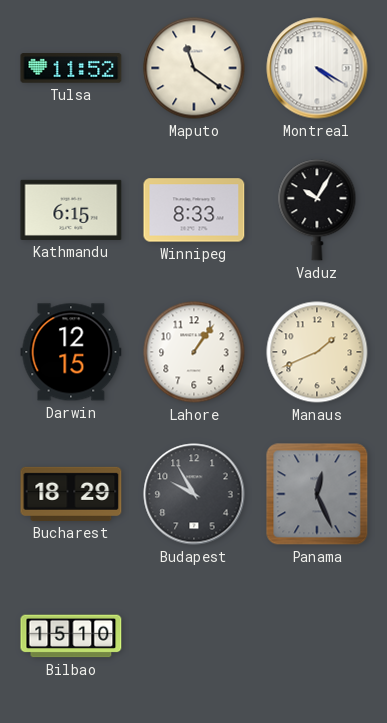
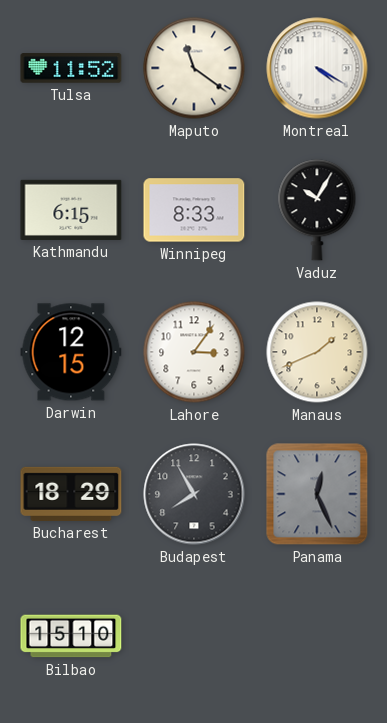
Lahore: 1:06 -> 3:06 (194, 352)
Budapest: 9:55 -> 7:55 (194, 494)
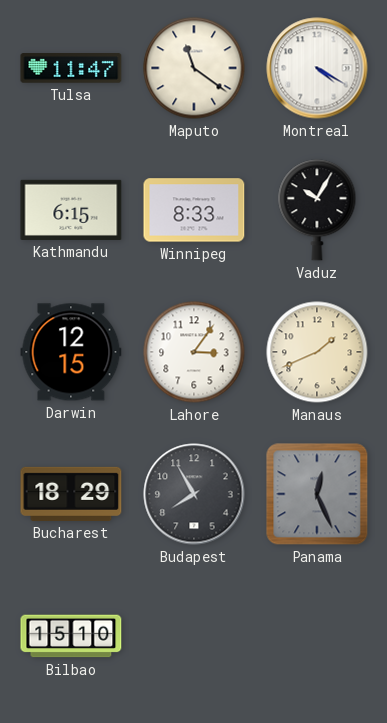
Tulsa: 11:52 -> 11:47 (71, 68)
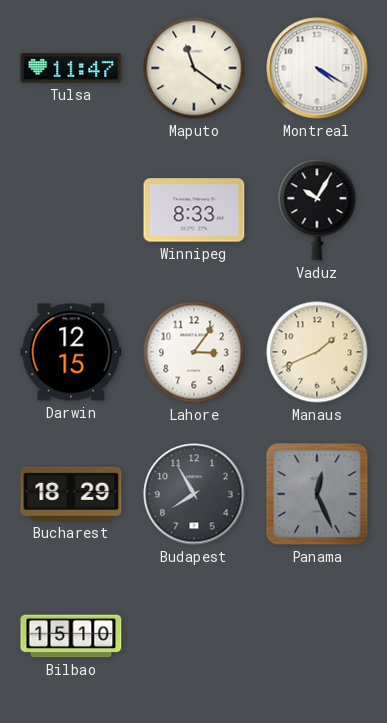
Kathmandu: 6:15 -> none (71, 210)
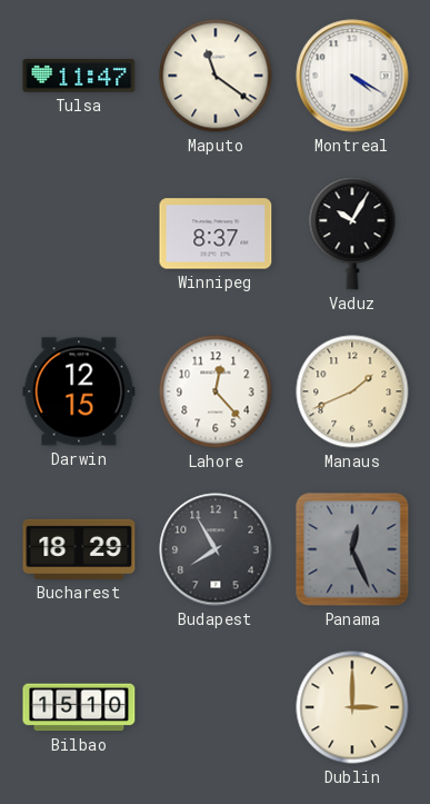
Winnipeg: 8:33 -> 8:37 (216, 234)
Lahore: 3:06 -> 12:23 (216, 391)
Dublin: none -> 3:00 (352, 707)
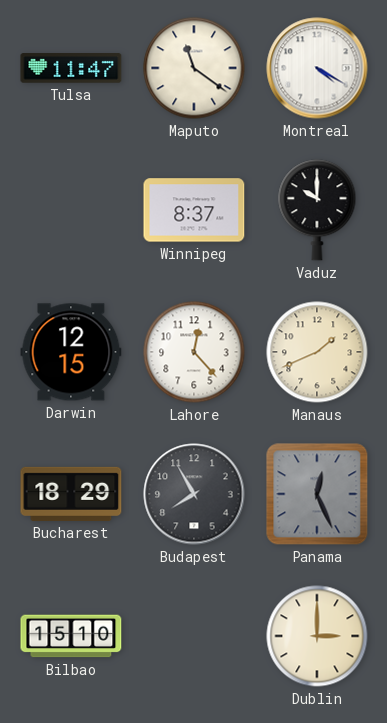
Vaduz: 10:05 -> 10:00 (317, 210)
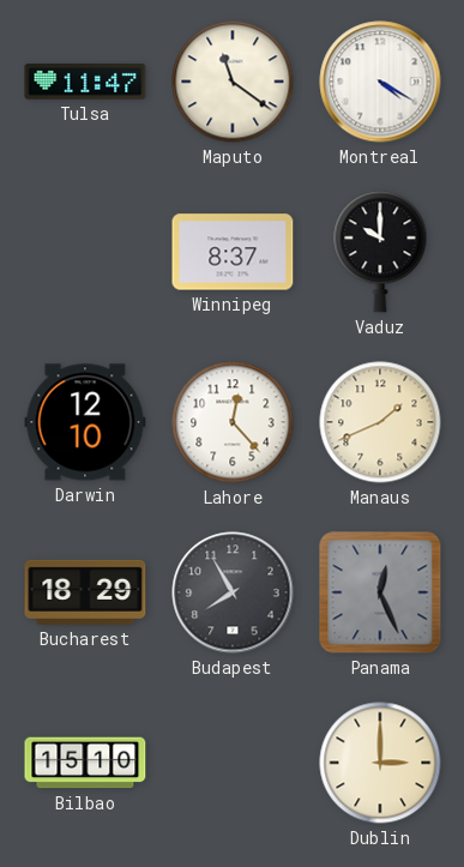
Darwin: 12:15 -> 12:10 (85, 422)
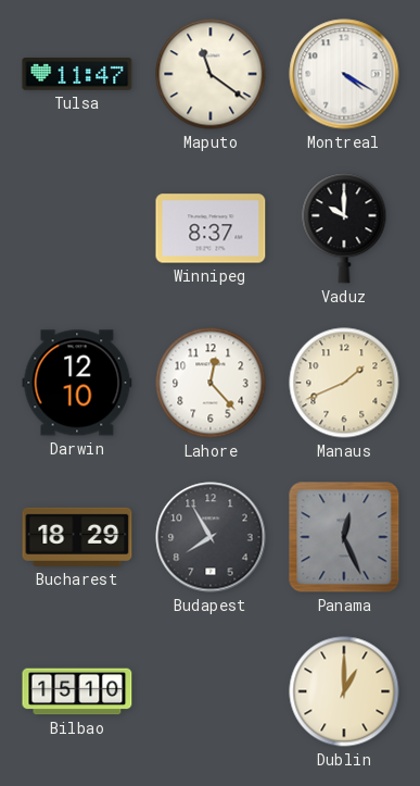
Dublin: 3:00 -> 1:00 (344, 691)
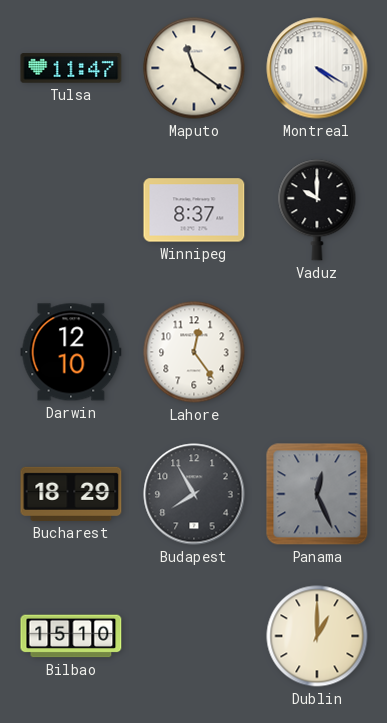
Lahore: 12:23 -> 12:24 (194, 352)
Manaus: 1:41 -> none (344, 383)
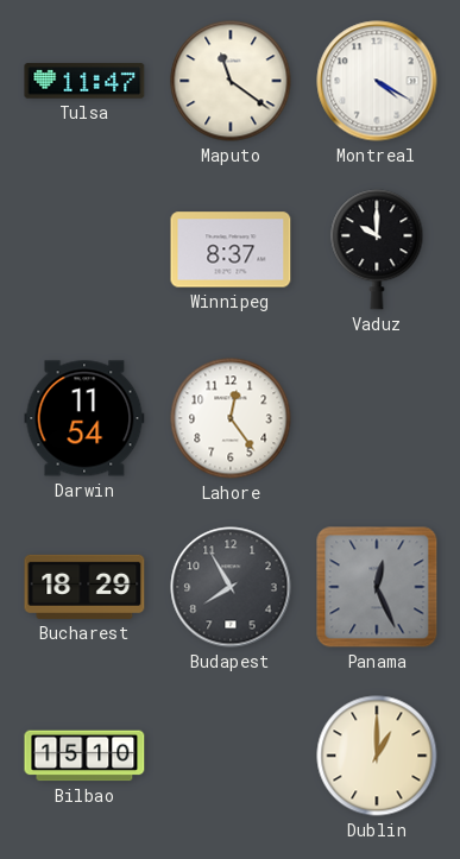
Darwin: 12:10 -> 11:54 (84, 418)
